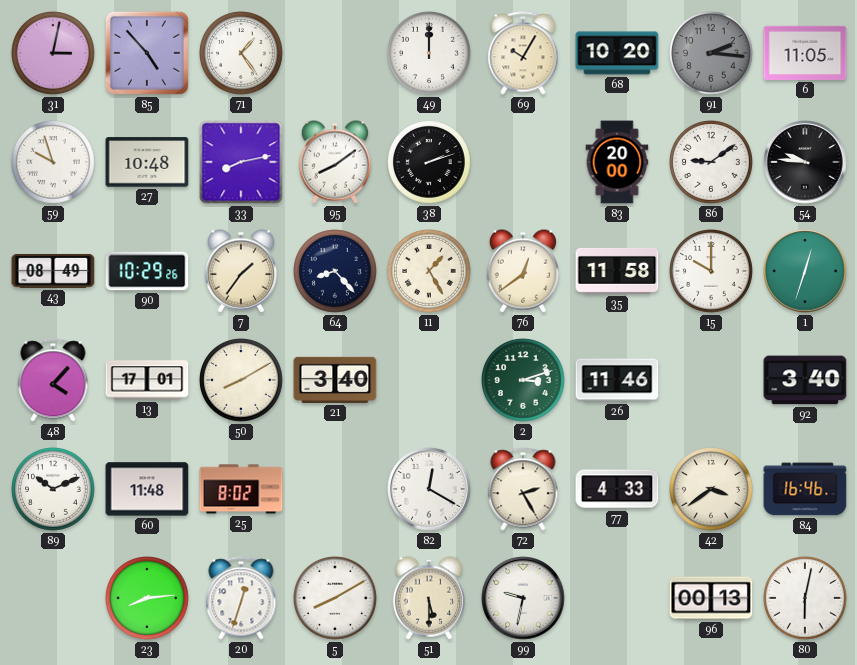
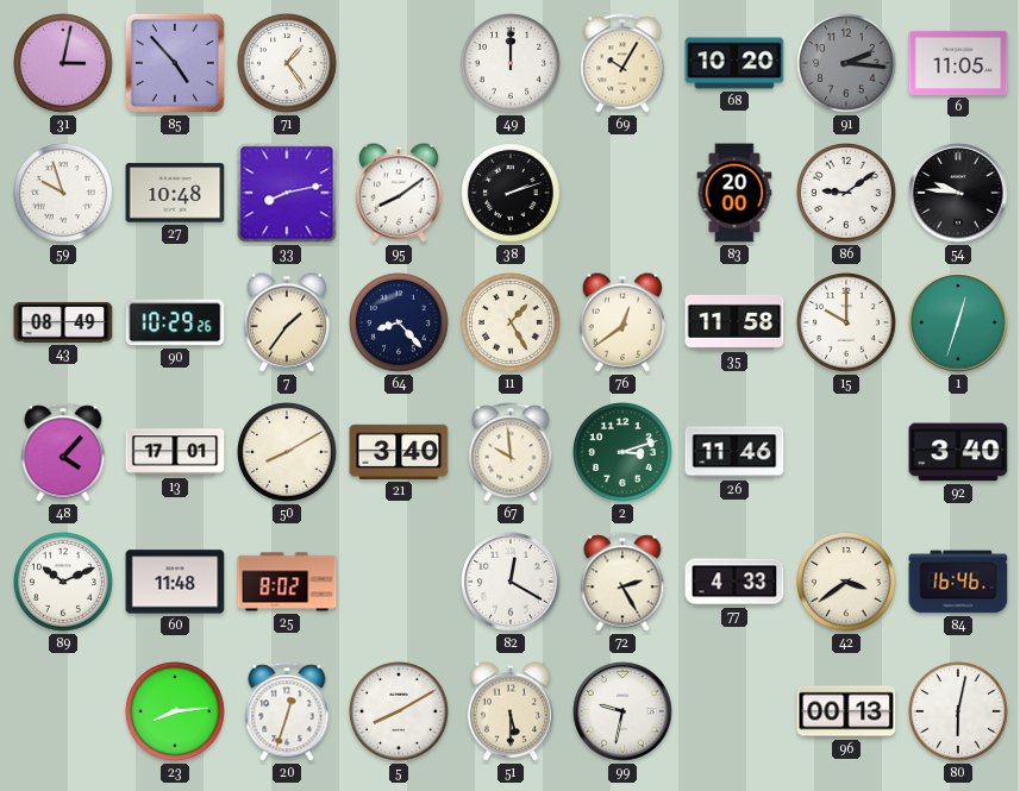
67: none -> 9:59 (511, 452)
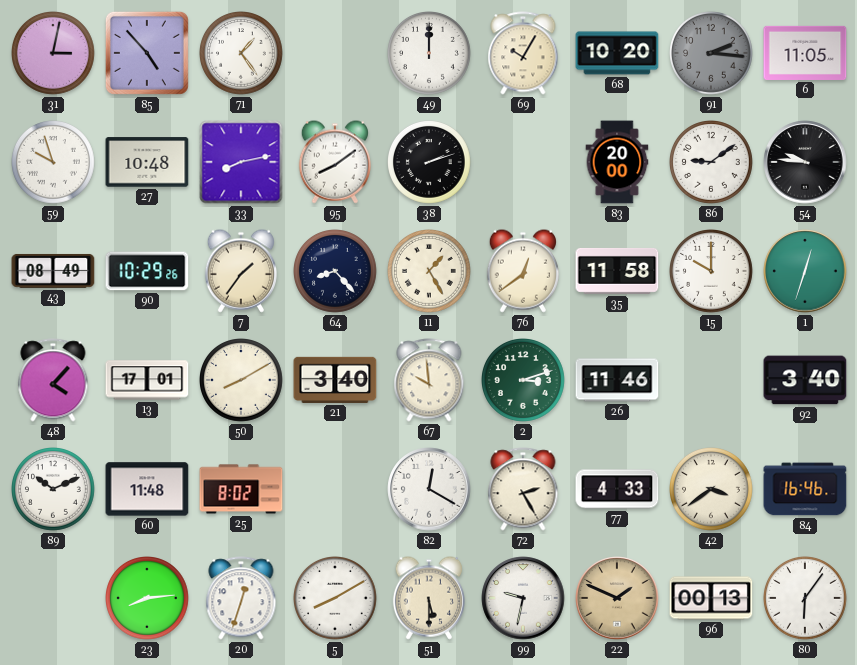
22: none -> 1:49 (617, 598)
80: 6:02 -> 6:06 (806, 599)
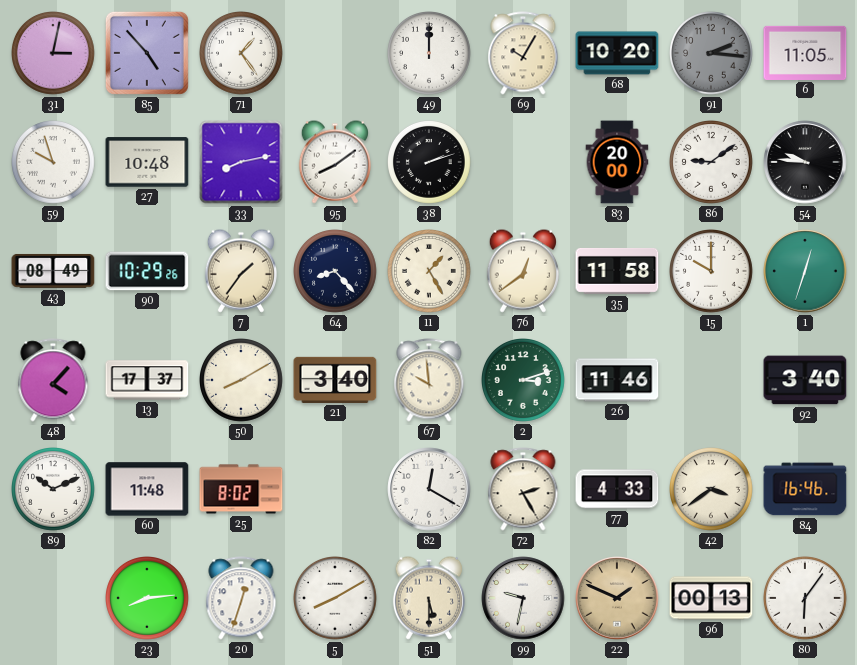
13: 17:01 -> 17:37 (147, 380)
